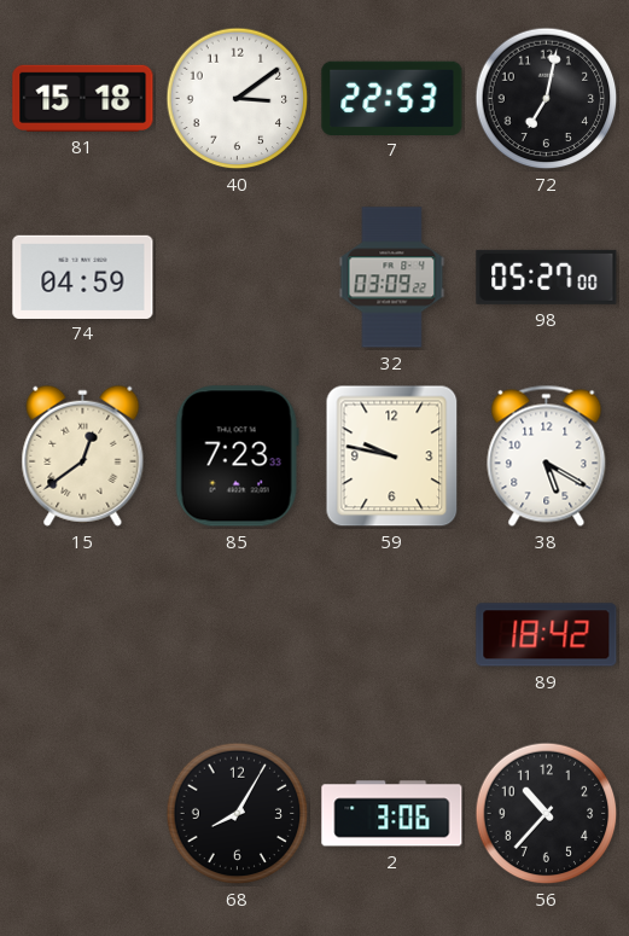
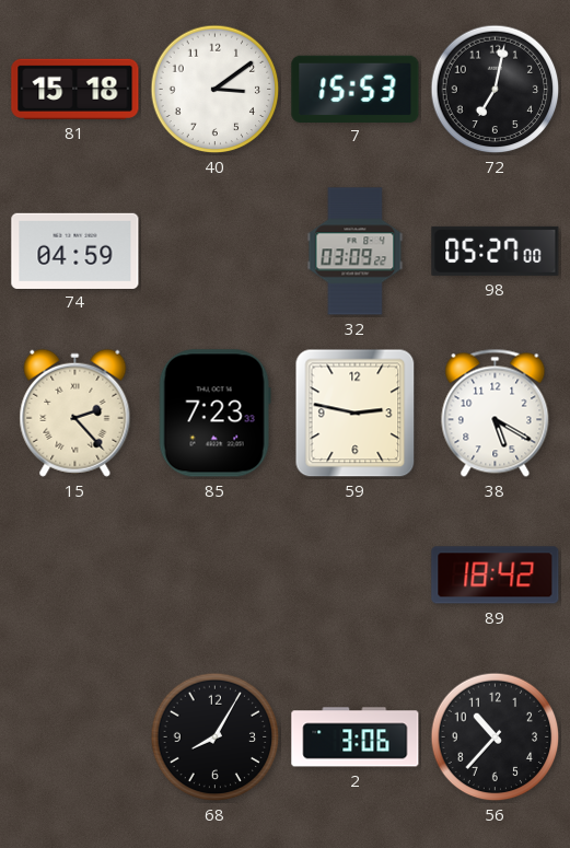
7: 22:53 -> 15:53 (356, 89)
15: 12:39 -> 2:23 (75, 413)
59: 9:47 -> 2:47 (356, 414)
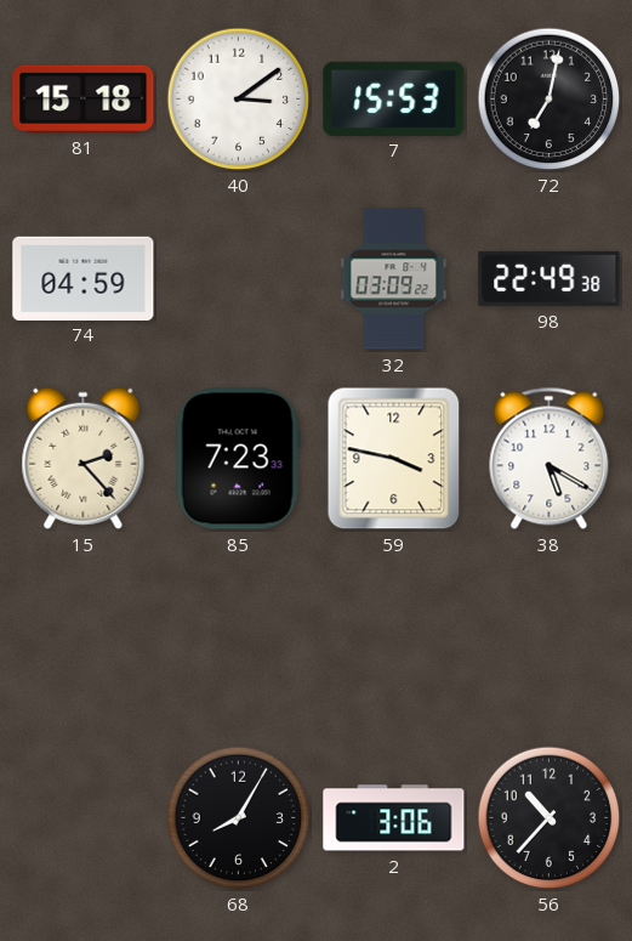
98: 05:27 -> 22:49 (550, 278)
59: 2:47 -> 3:47 (394, 459)
89: 18:42 -> none (496, 576)
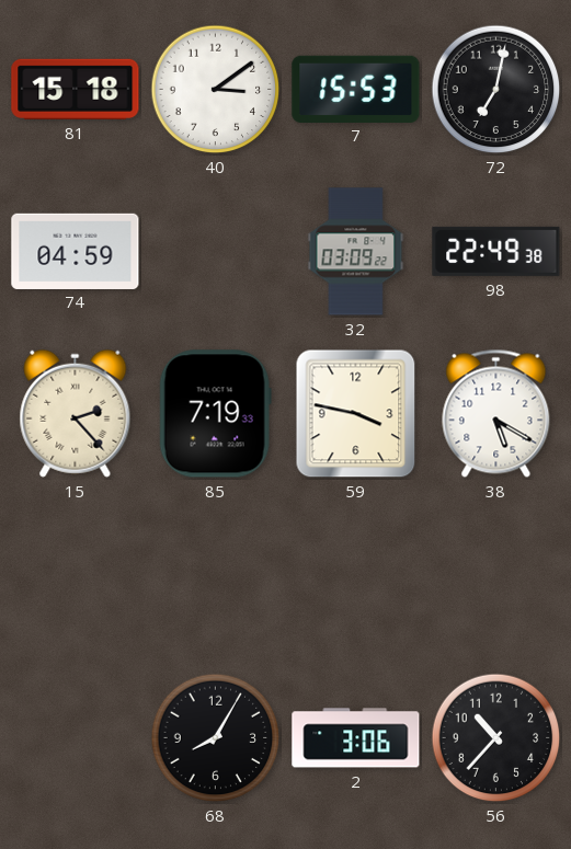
85: 7:23 -> 7:19 (215, 414)
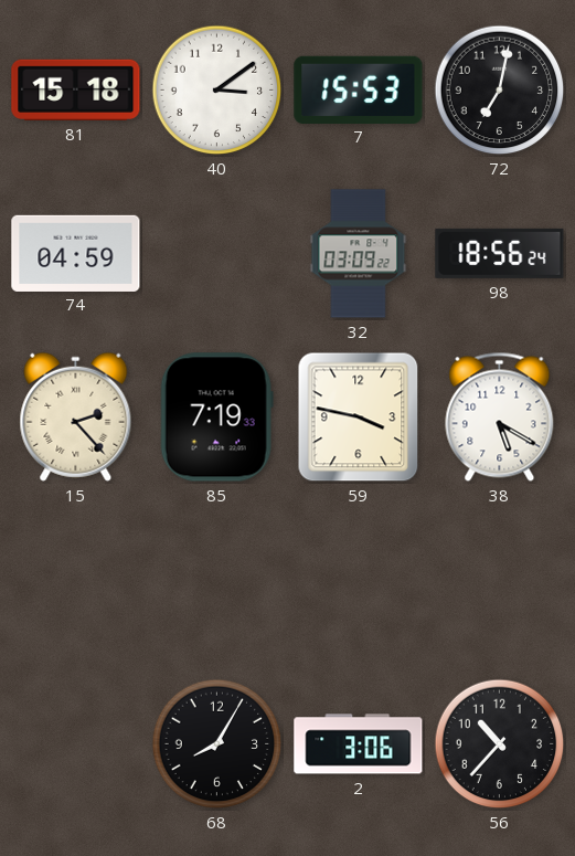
98: 22:49 -> 18:56 (500, 253)
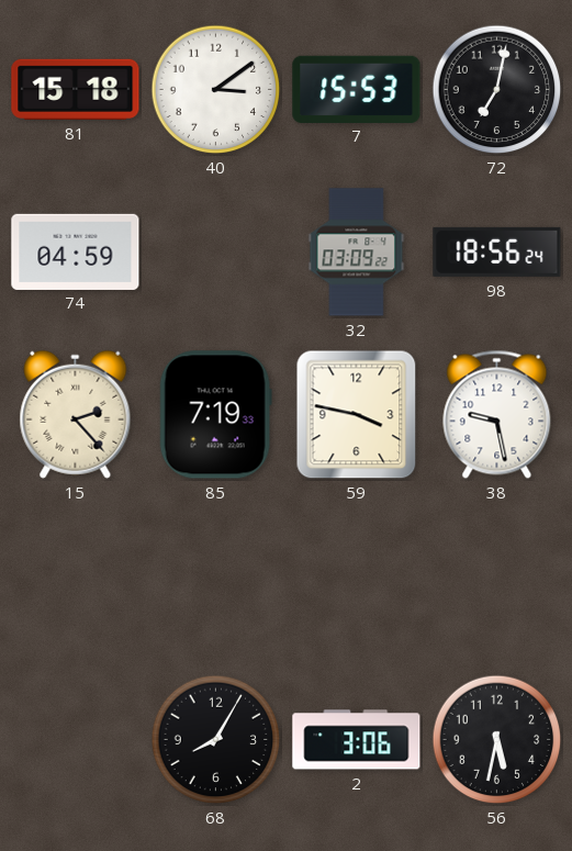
38: 5:20 -> 9:28 (497, 414)
56: 10:37 -> 5:32 (497, 740)
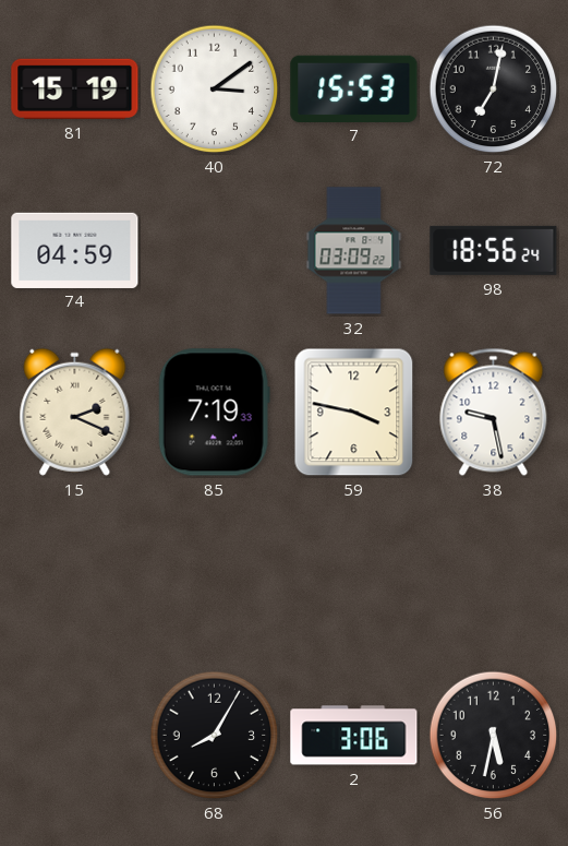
81: 15:18 -> 15:19 (75, 88)
15: 2:23 -> 2:19 (75, 412)
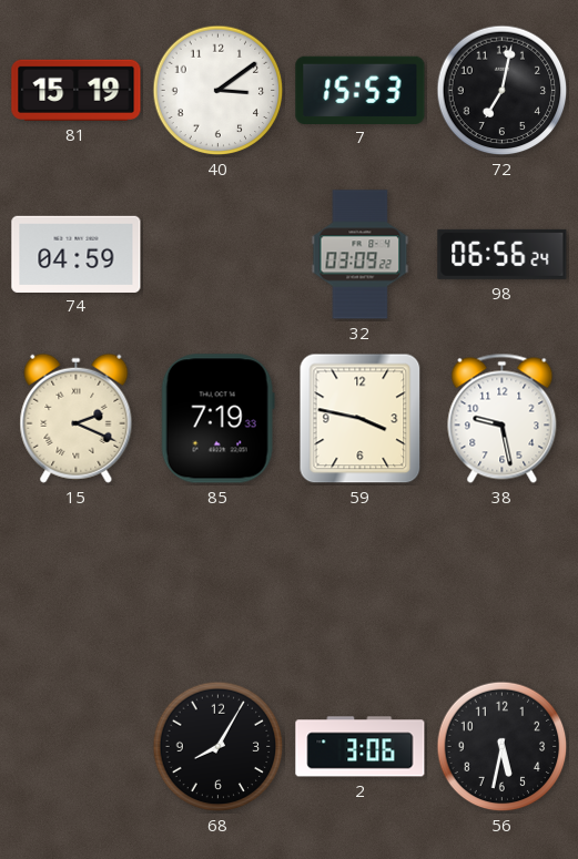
98: 18:56 -> 06:56 (503, 254)
